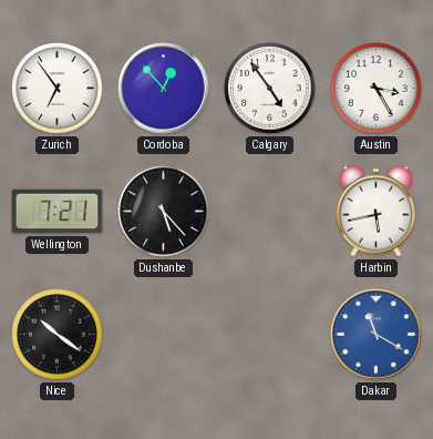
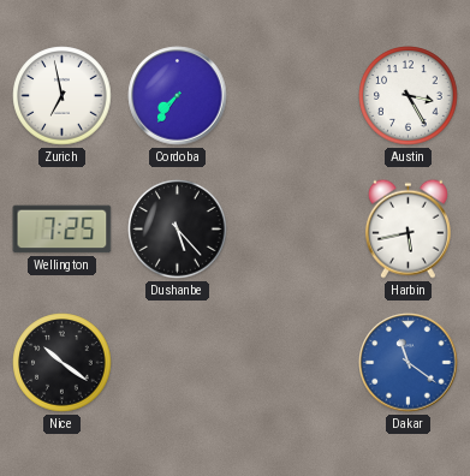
Zurich: 6:54 -> 6:58 (63, 96)
Cordoba: 12:53 -> 7:36 (178, 96)
Calgary: 4:54 -> none (270, 89)
Wellington: 7:21 -> 7:25 (63, 230)
Dakar: 11:20 -> 11:21 (409, 363)
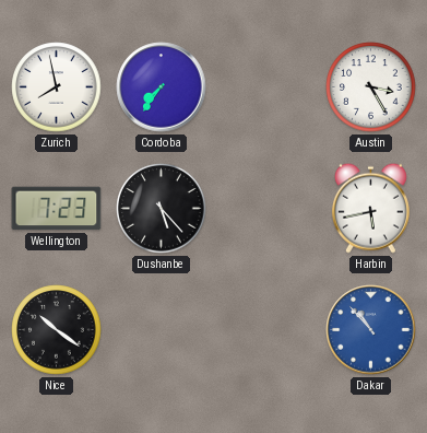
Zurich: 6:58 -> 7:58 (57, 87)
Wellington: 7:25 -> 7:23 (57, 209)
Dakar: 11:21 -> 10:53 (371, 330)
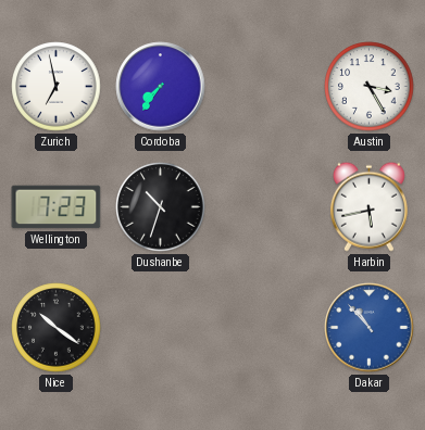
Zurich: 7:58 -> 6:58 (57, 87)
Dushanbe: 5:23 -> 10:33 (161, 207)
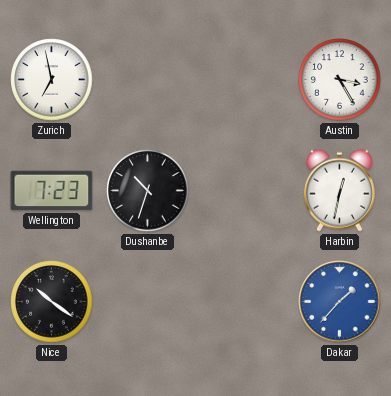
Cordoba: 7:36 -> none (161, 87)
Harbin: 5:43 -> 12:32 (339, 190)
Dakar: 10:53 -> 1:37 (340, 302)
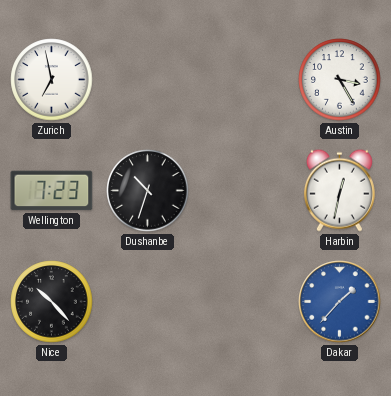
Nice: 10:21 -> 10:23 (52, 302)
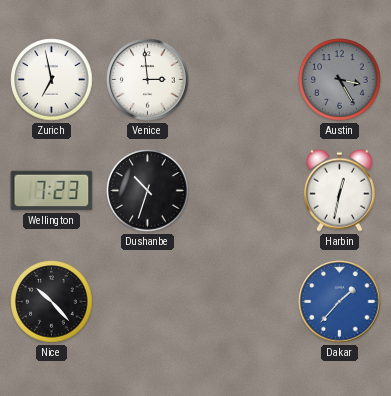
Venice: none -> 2:59 (148, 80)
Austin dial: white -> grey (340, 80)
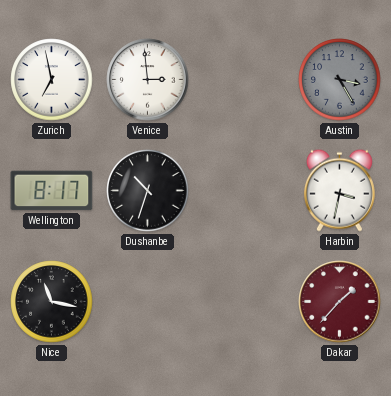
Wellington: 7:23 -> 8:17 (52, 191)
Harbin: 12:32 -> 3:32 (339, 190)
Nice: 10:23 -> 11:17 (52, 302)
Dakar dial: blue -> burgundy (340, 302)
